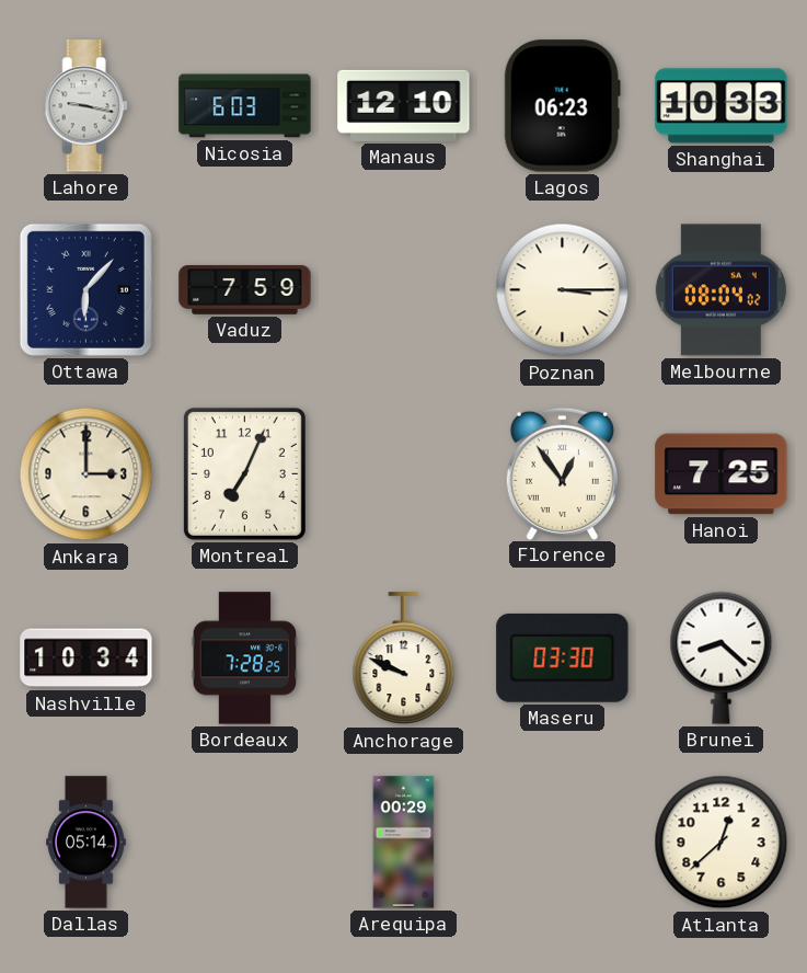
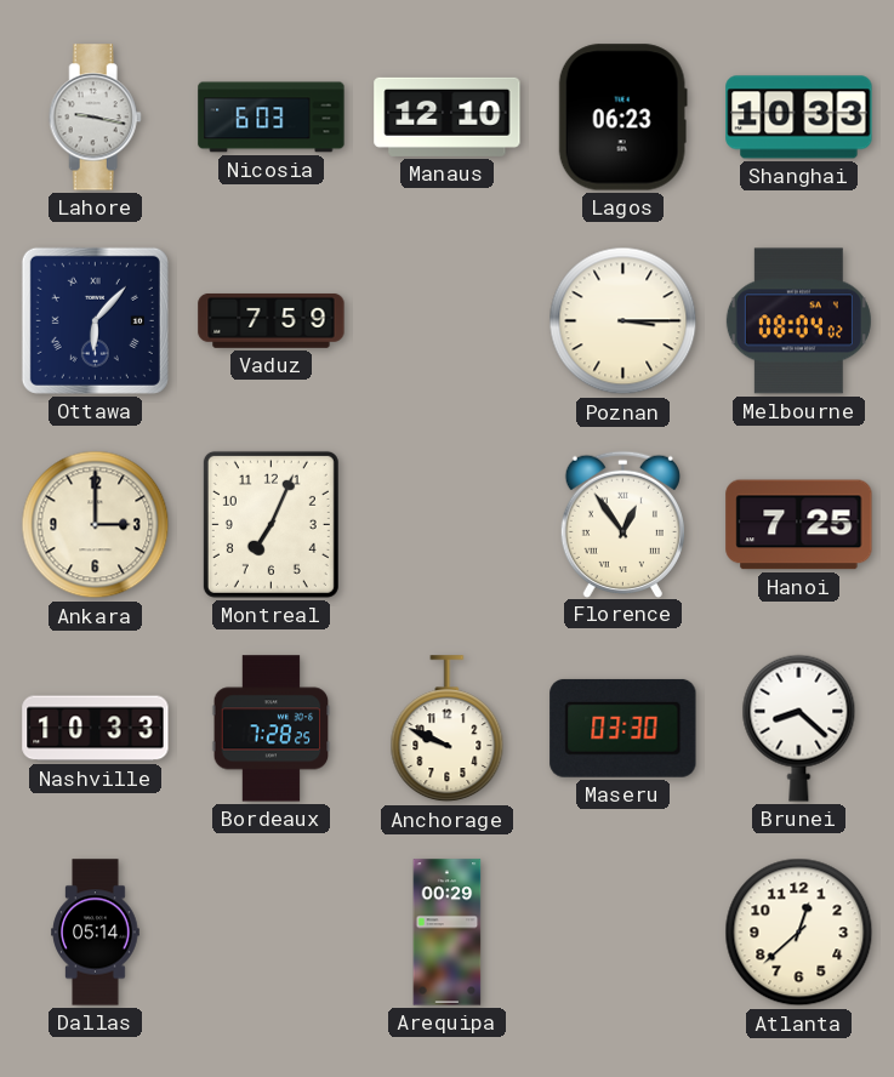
Nashville: 10:34 -> 10:33 (96, 729)
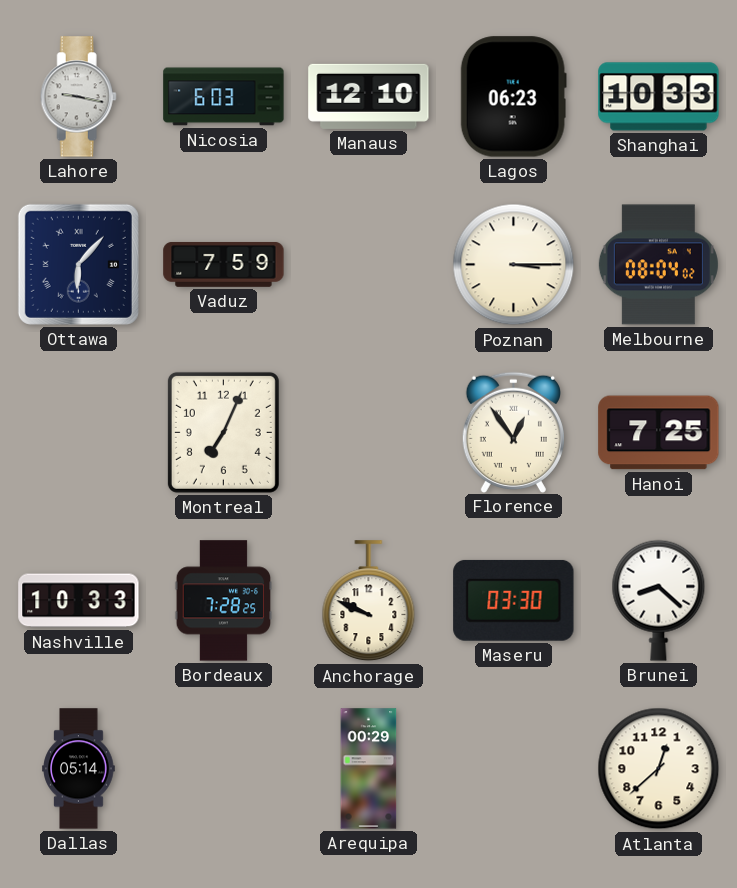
Ankara: 3:00 -> none (96, 525)
